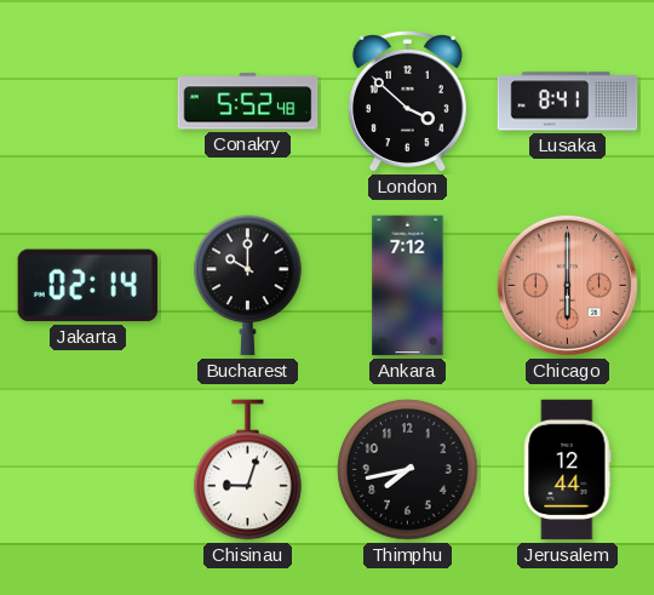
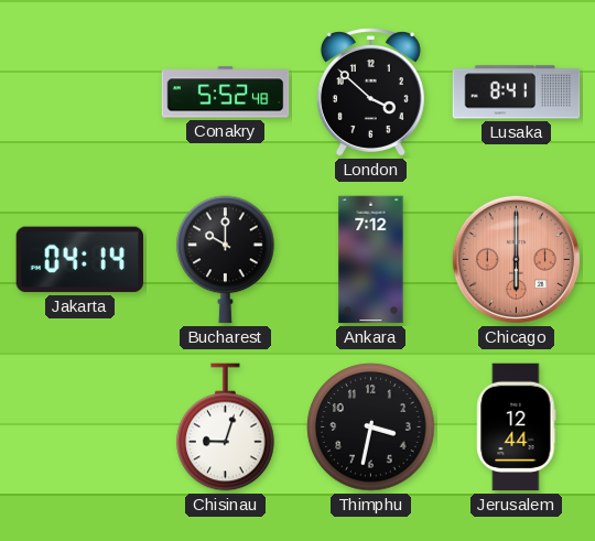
Jakarta: 02:14 -> 04:14 (80, 260)
Thimphu: 7:43 -> 3:32 (371, 428)
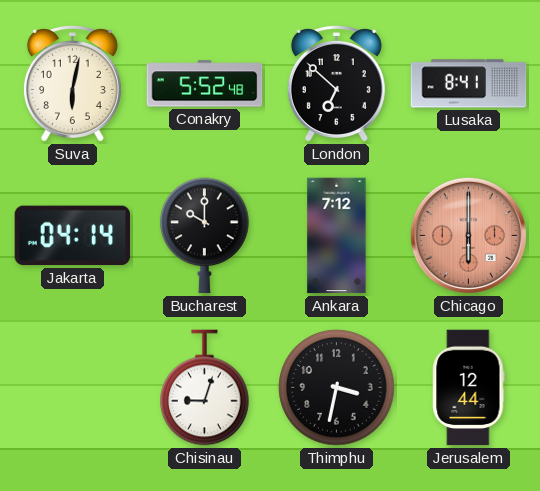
Suva: none -> 6:02 (72, 84)
London: 3:52 -> 6:52 (336, 84)
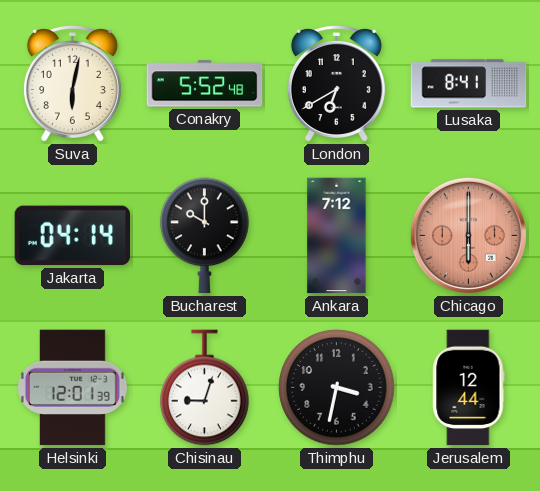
London: 6:52 -> 6:40 (336, 84)
Helsinki: none -> 12:01 (72, 388)
